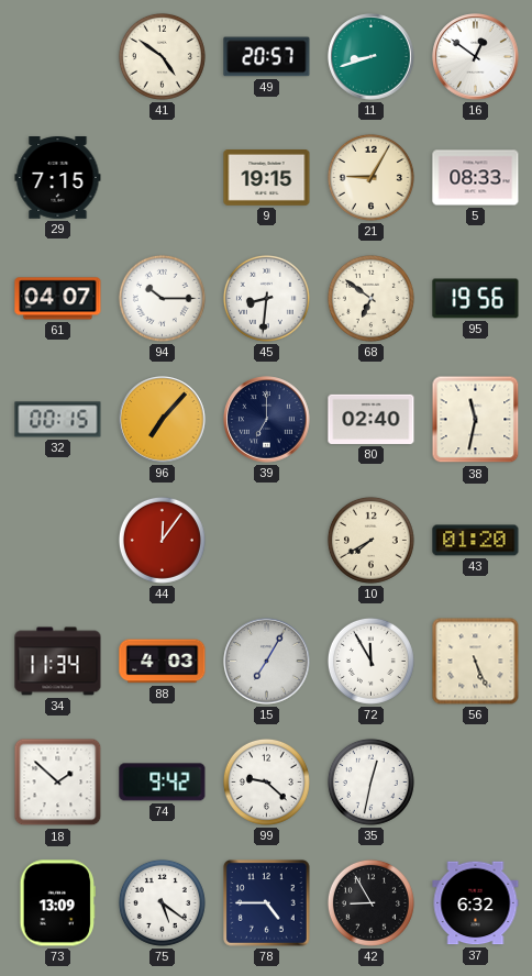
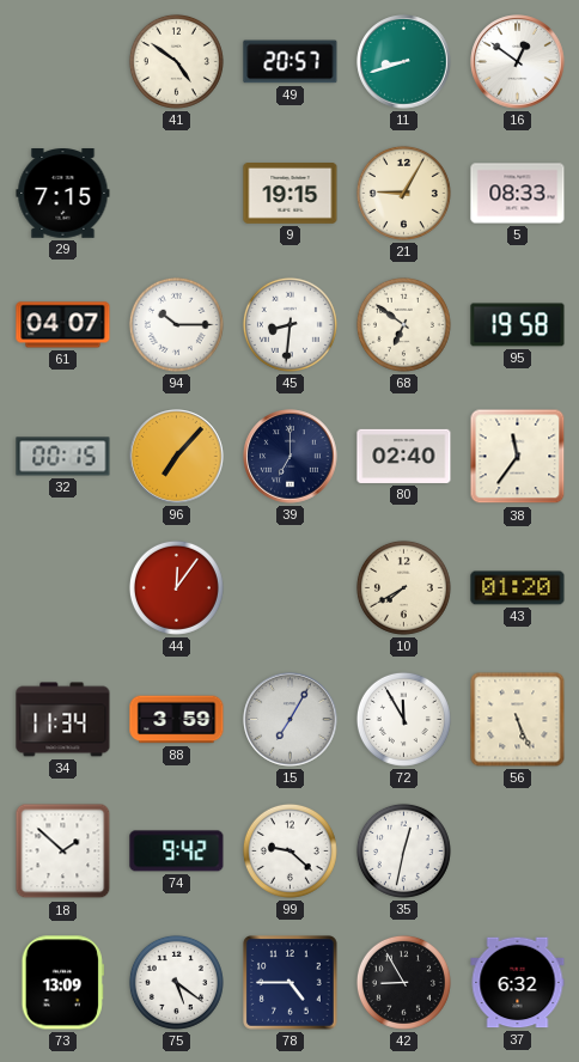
95: 19:56 -> 19:58 (518, 325)
38: 11:32 -> 11:36 (518, 457)
88: 4:03 -> 3:59 (177, 720)
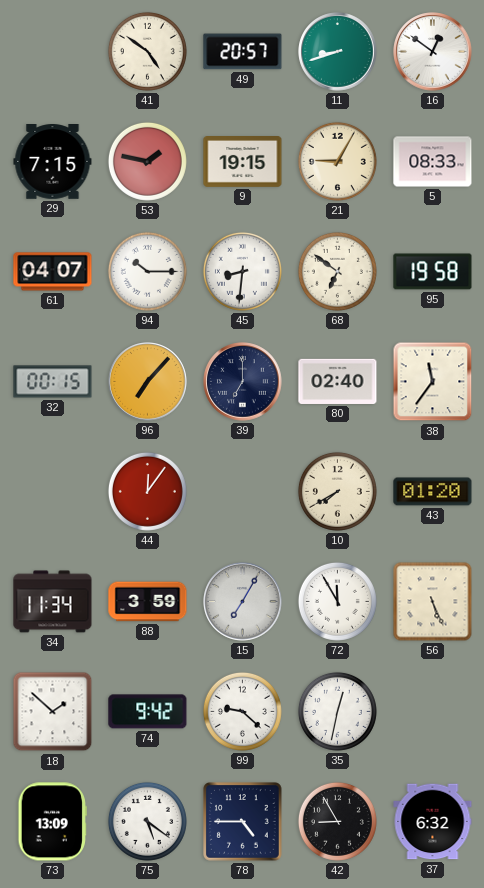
53: none -> 1:47 (147, 161)
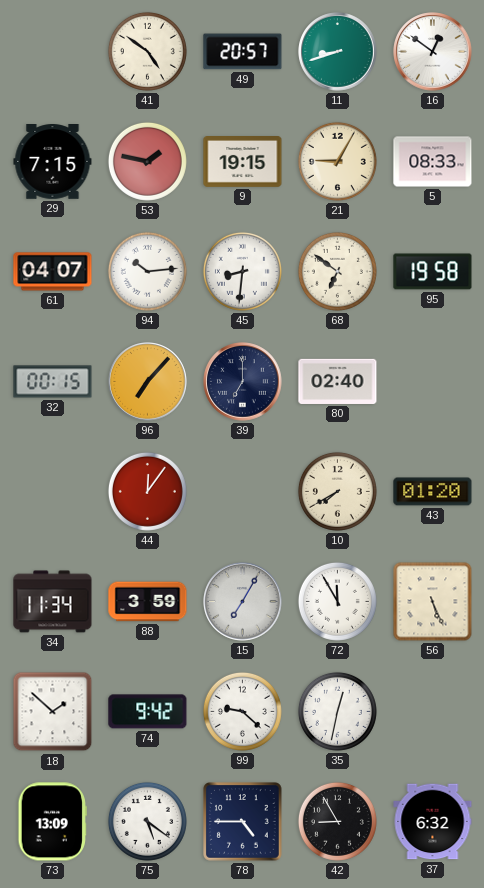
94: 10:15 -> 10:14 (147, 271)
38: 11:36 -> none (433, 382)
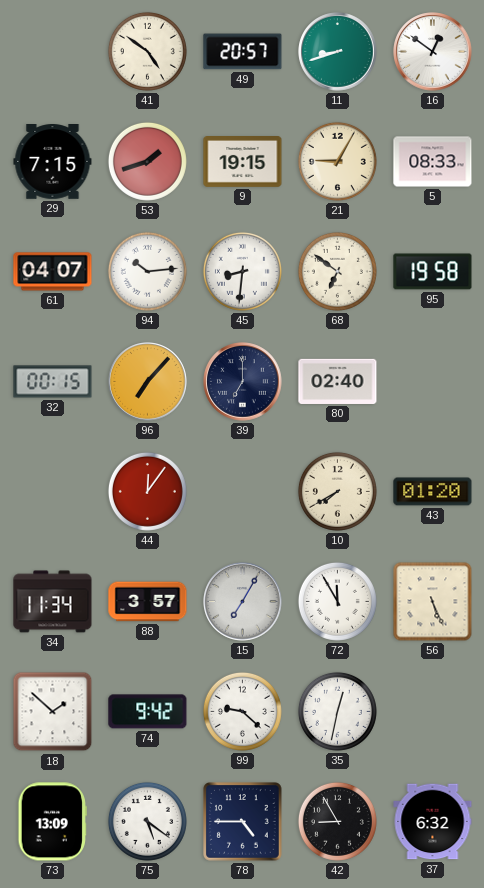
53: 1:47 -> 1:42 (147, 161)
88: 3:59 -> 3:57 (148, 602)
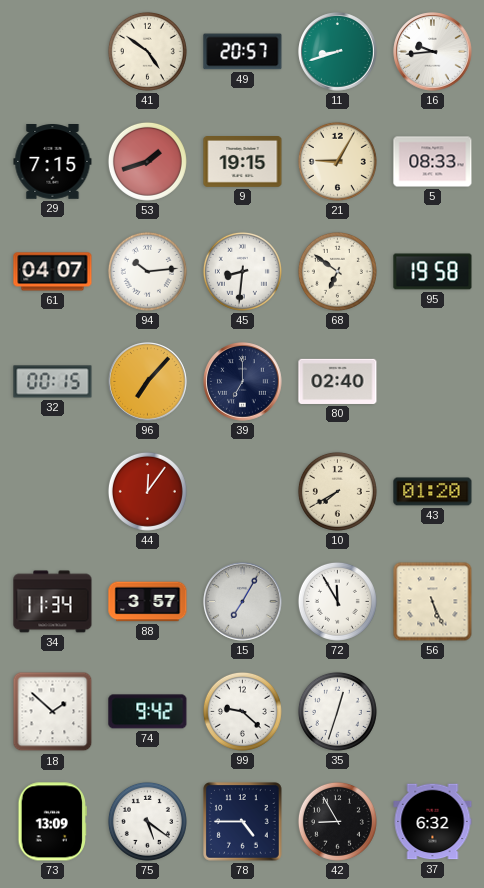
16: 12:51 -> 9:44 (433, 52)
35: 12:32 -> 12:33 (337, 711)
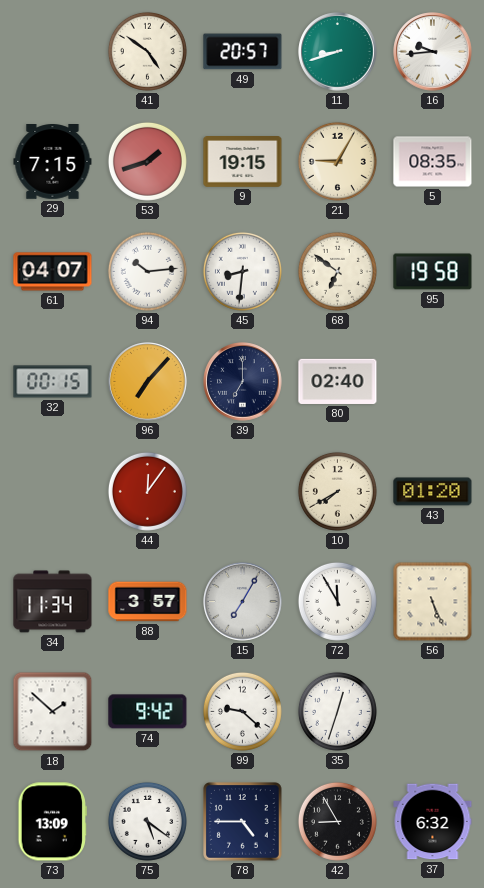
5: 08:33 -> 08:35 (433, 162)
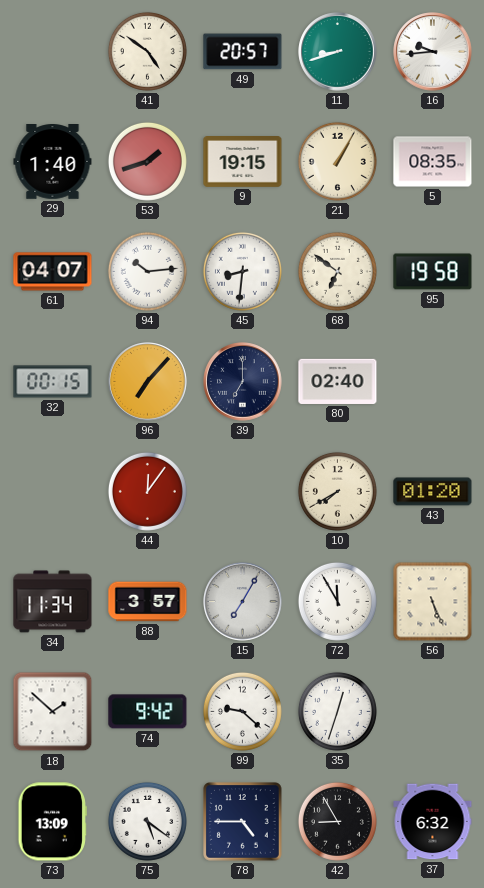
29: 7:15 -> 1:40 (53, 162)
21: 9:05 -> 1:05 (337, 161)
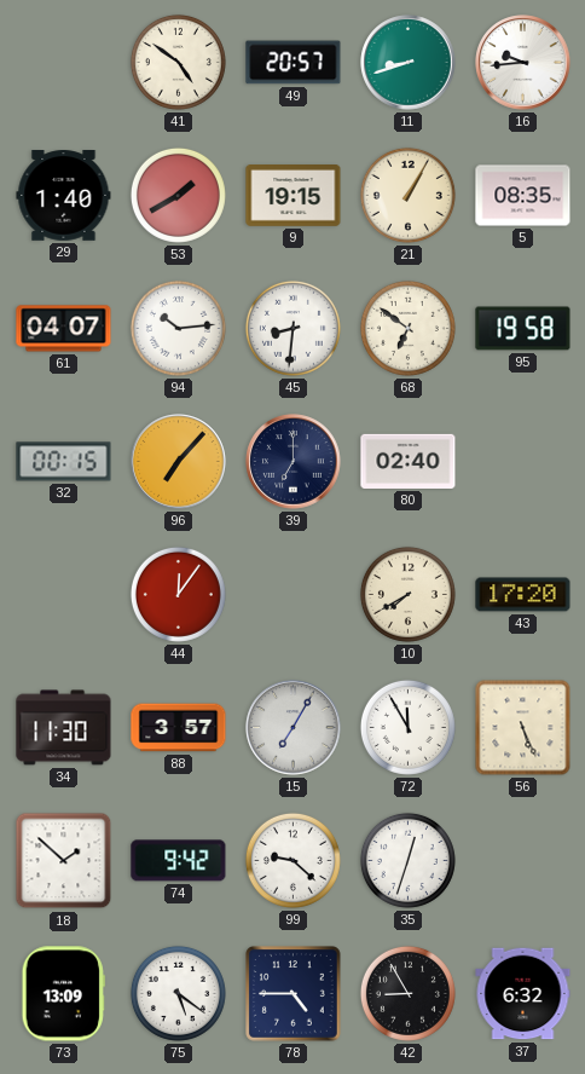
53: 1:42 -> 1:40 (178, 195)
43: 01:20 -> 17:20 (523, 595)
34: 11:34 -> 11:30 (64, 728)
